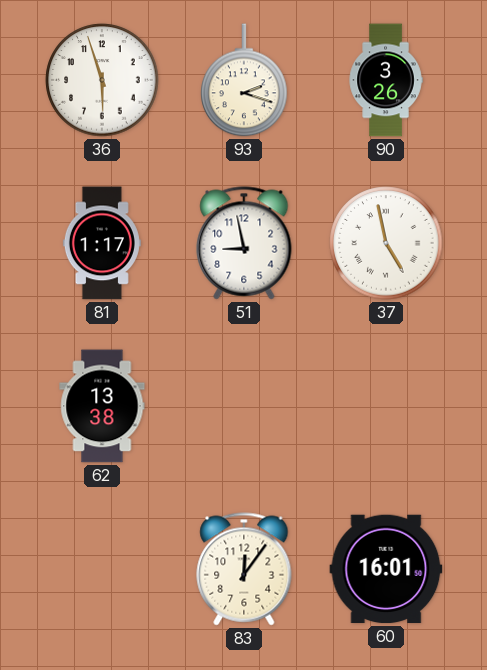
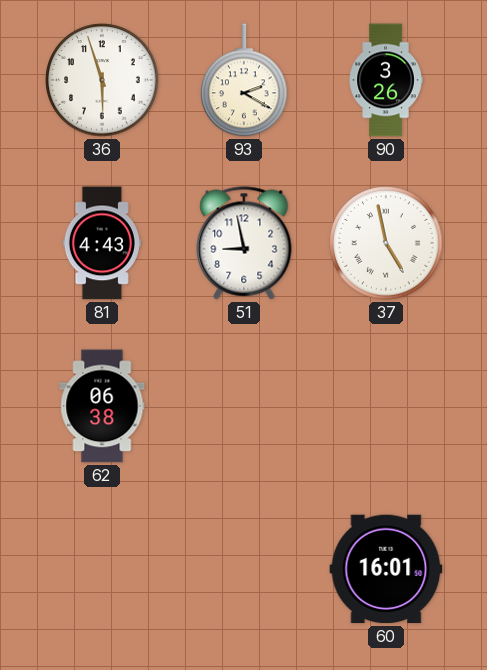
93: 2:18 -> 2:20 (244, 80)
81: 1:17 -> 4:43 (102, 243)
62: 13:38 -> 06:38 (102, 406)
83: 12:06 -> none (244, 569)
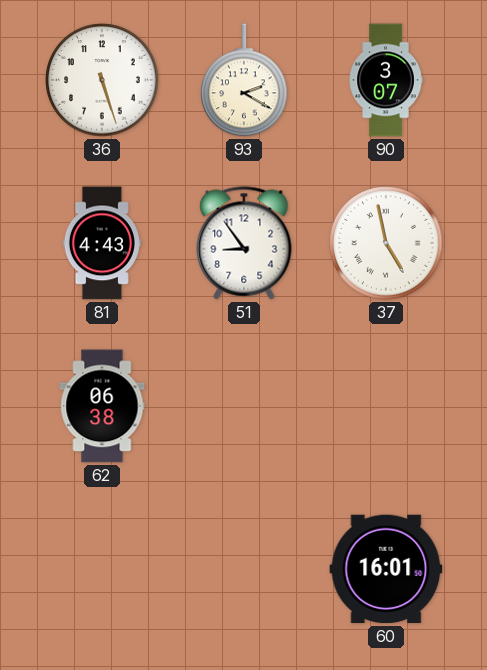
36: 5:57 -> 5:27 (102, 80)
90: 3:26 -> 3:07 (386, 80)
51: 8:58 -> 8:54 (244, 243)
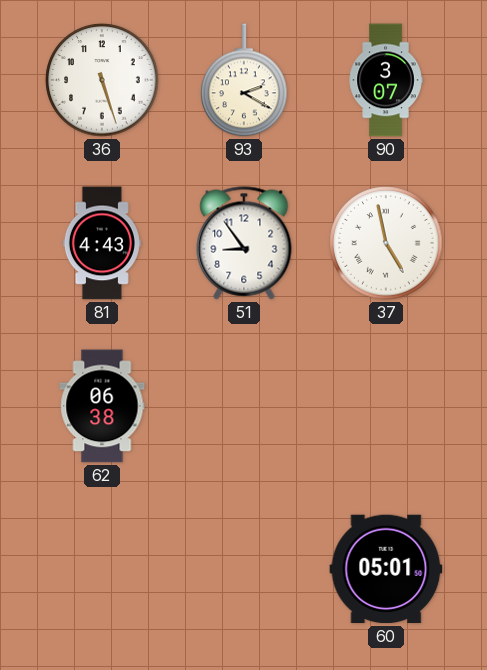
60: 16:01 -> 05:01 (386, 569)
